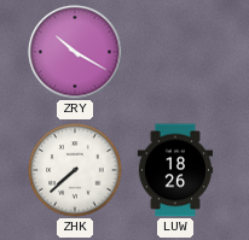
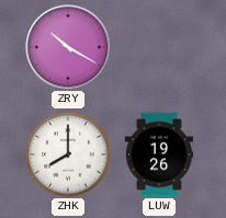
ZHK: 7:38 -> 8:00 (68, 154)
LUW: 18:26 -> 19:26 (158, 154)
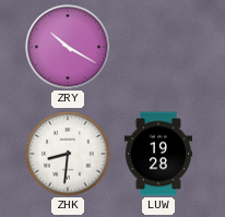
ZHK: 8:00 -> 8:31 (68, 154)
LUW: 19:26 -> 19:28 (157, 154)
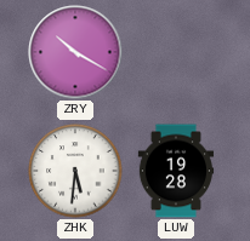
ZHK: 8:31 -> 5:31 (75, 171)
